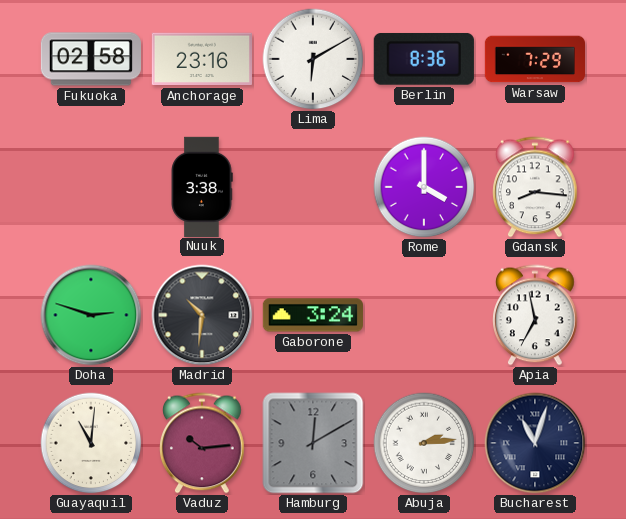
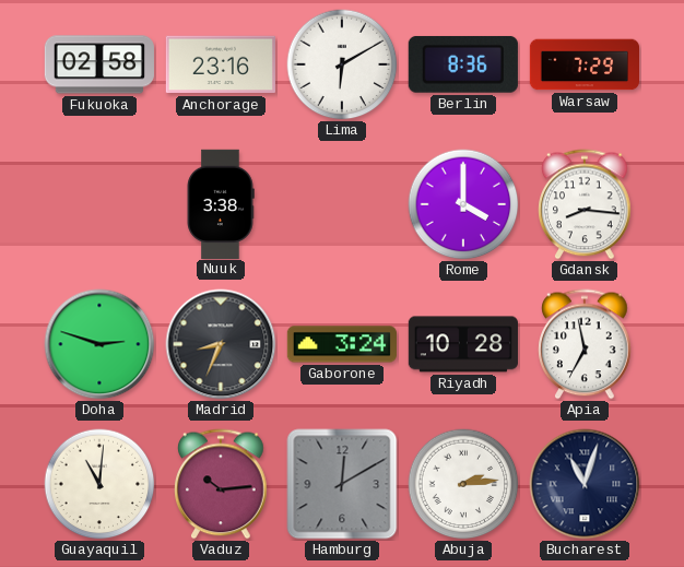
Madrid: 10:31 -> 8:34 (221, 344)
Riyadh: none -> 10:28 (463, 344)
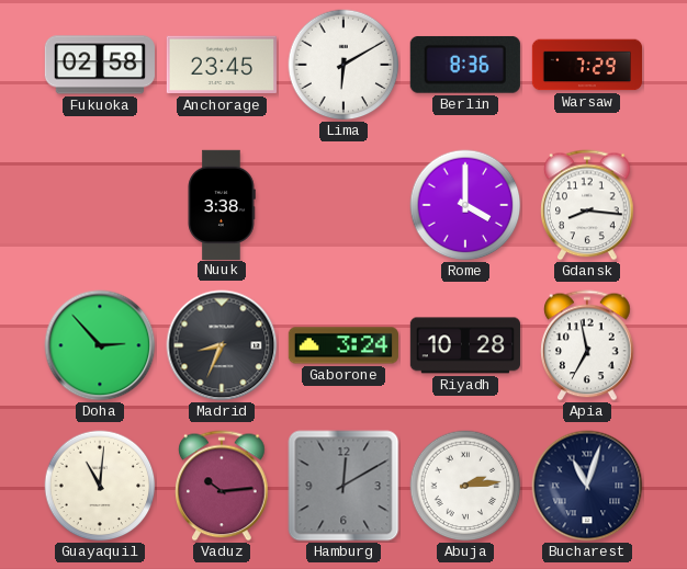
Anchorage: 23:16 -> 23:45 (222, 65)
Doha: 2:48 -> 2:53 (100, 345)
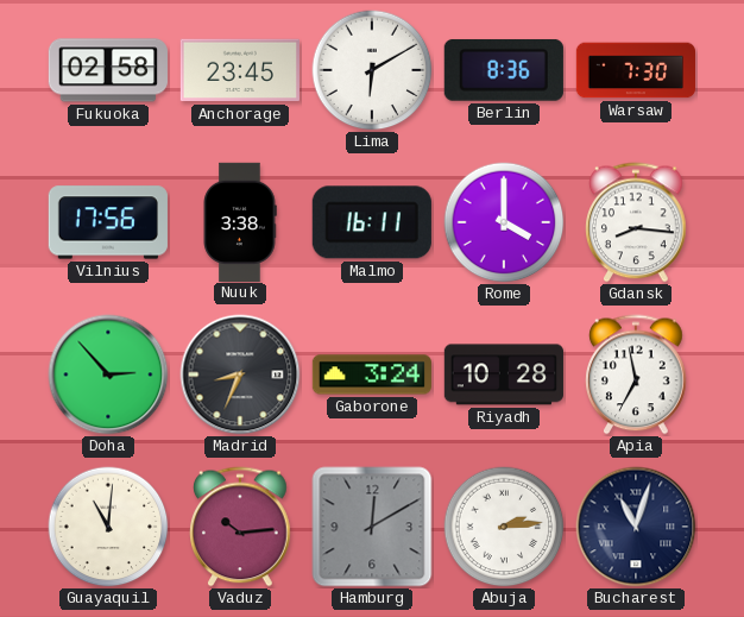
Warsaw: 7:29 -> 7:30 (635, 70)
Vilnius: none -> 17:56 (108, 222)
Malmo: none -> 16:11 (372, 222)
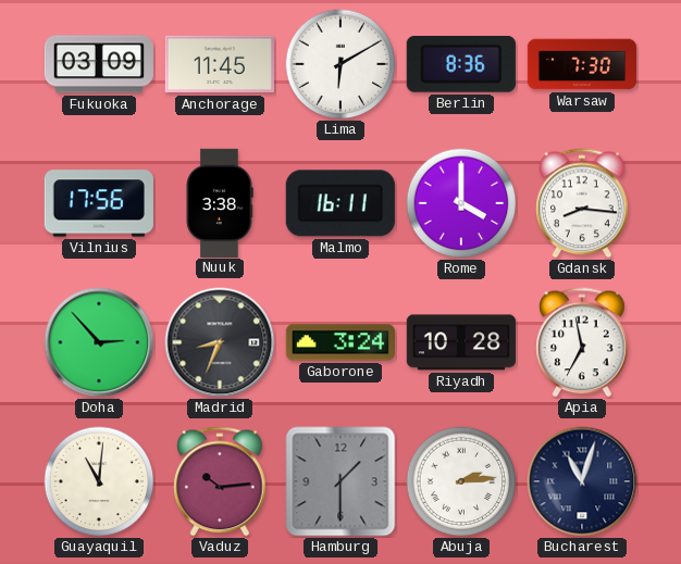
Fukuoka: 02:58 -> 03:09 (99, 64)
Anchorage: 23:45 -> 11:45 (220, 64)
Hamburg: 12:10 -> 1:30 (340, 481)
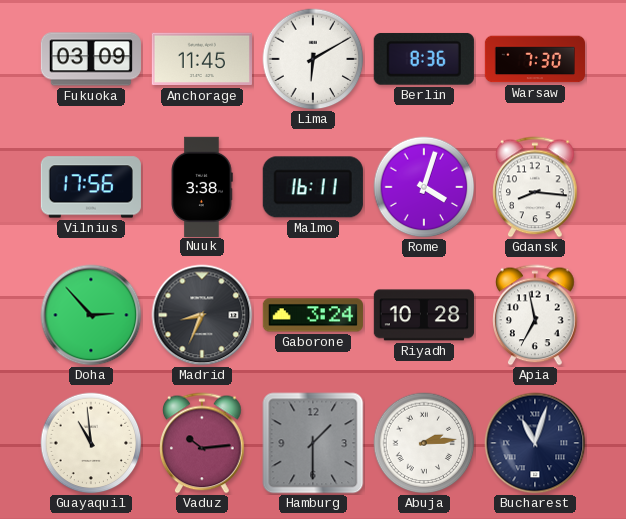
Rome: 4:00 -> 4:03 (424, 187)
Guayaquil: 11:01 -> 10:59 (91, 443)
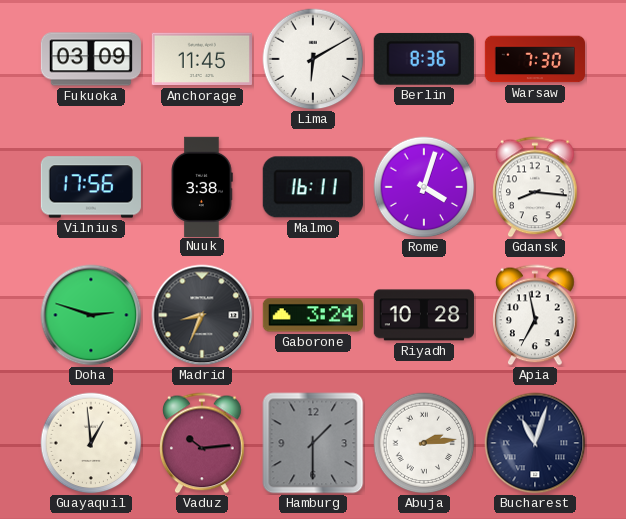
Doha: 2:53 -> 2:48 (91, 315)
Guayaquil: 10:59 -> 12:59 (91, 443)
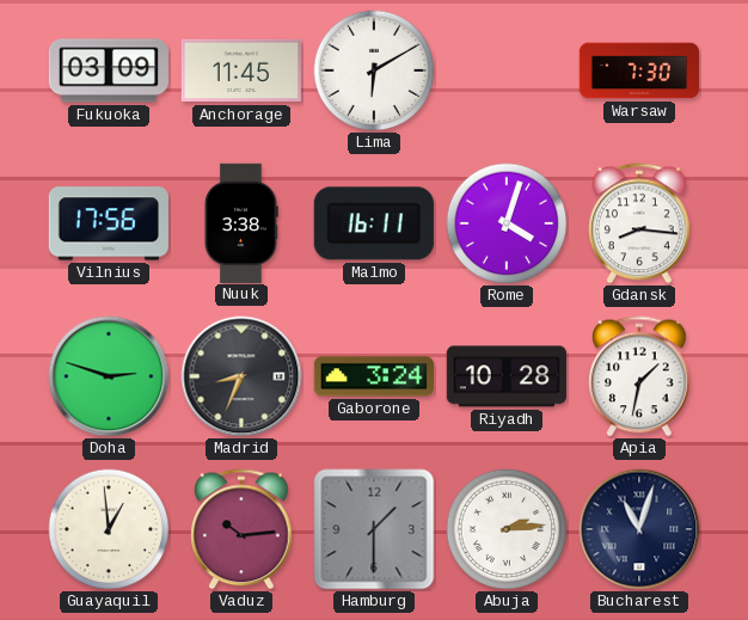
Berlin: 8:36 -> none (424, 59)
Apia: 6:58 -> 1:32 (639, 376)
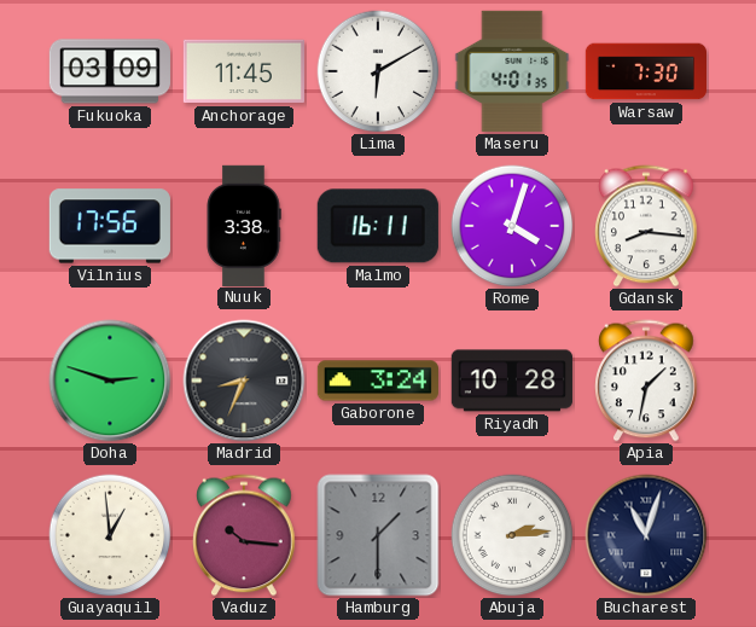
Maseru: none -> 4:01 (512, 71)
Vaduz: 10:14 -> 10:16 (244, 535)
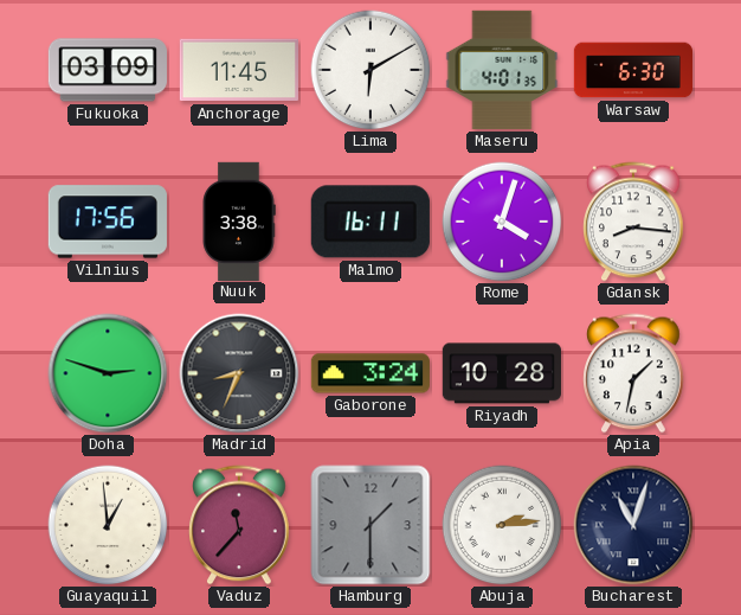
Warsaw: 7:30 -> 6:30 (632, 70)
Vaduz: 10:16 -> 11:37 (239, 525)
